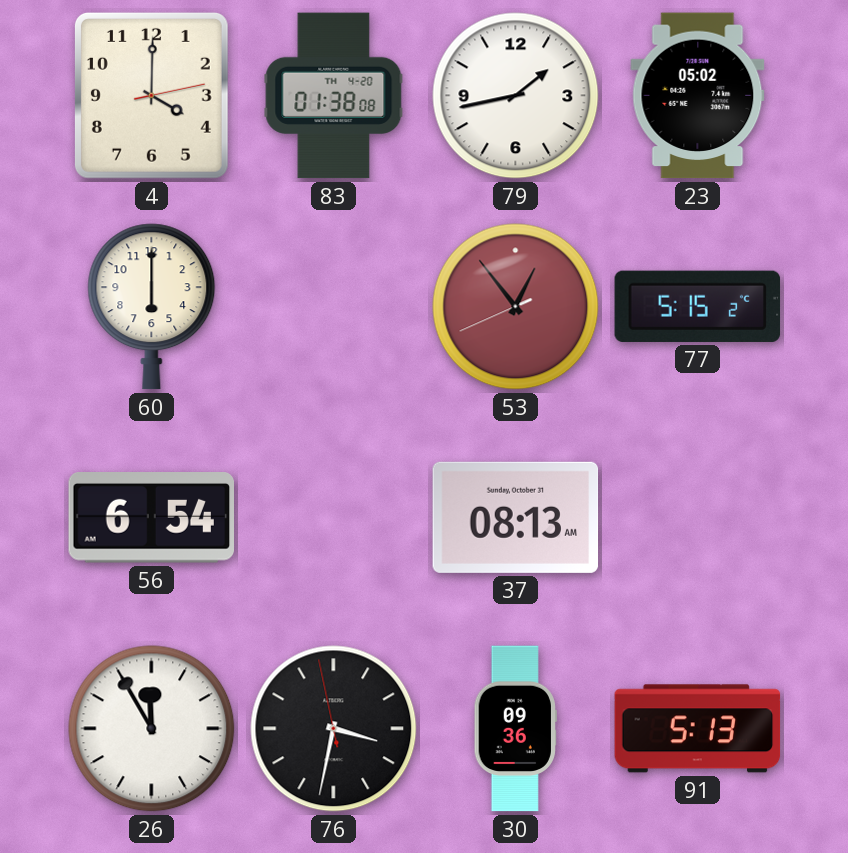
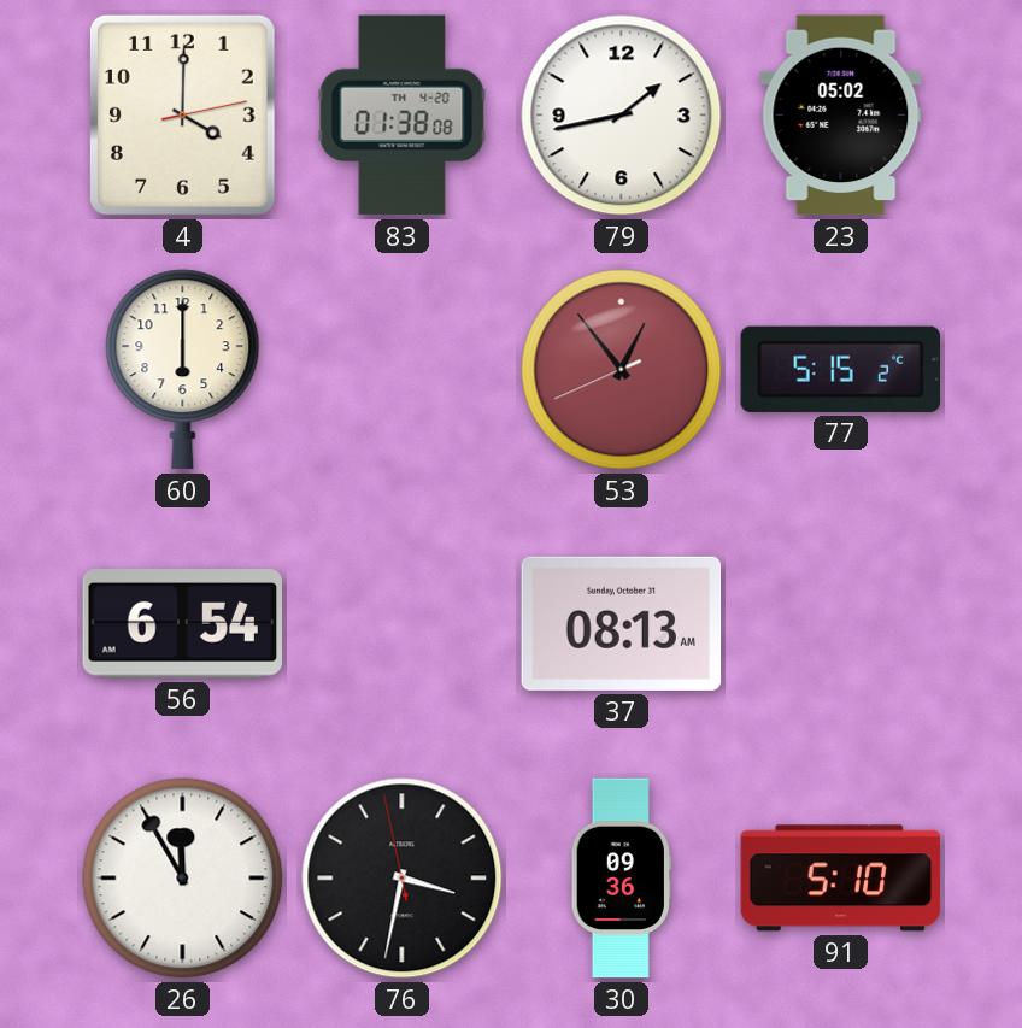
91: 5:13 -> 5:10 (841, 879)
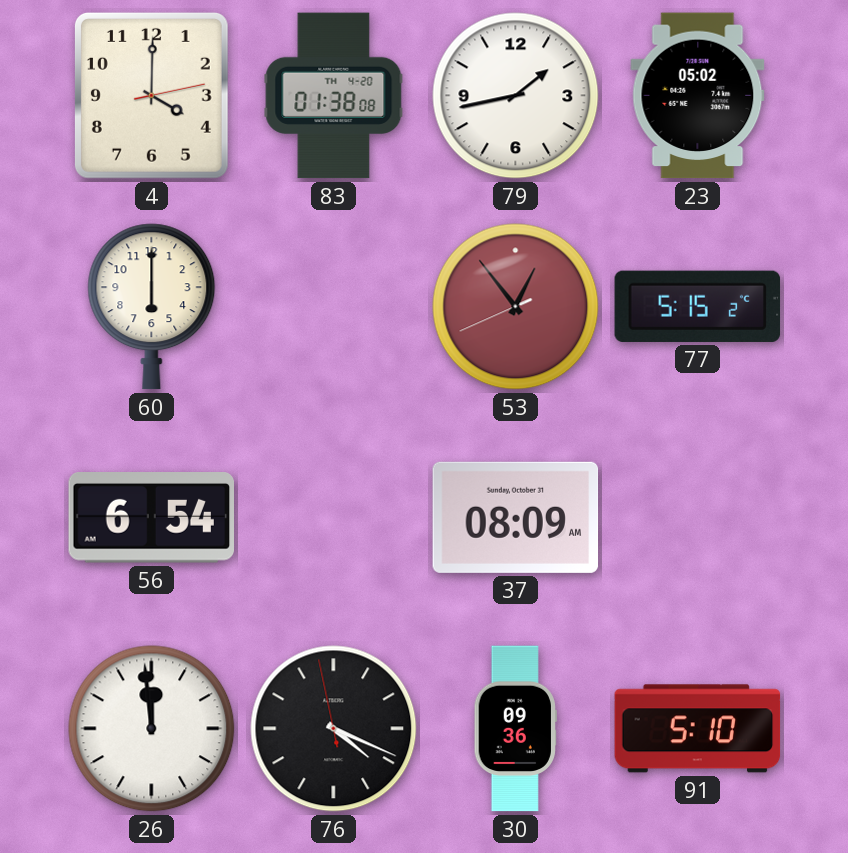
37: 08:13 -> 08:09 (516, 517)
26: 11:55 -> 11:59 (152, 729)
76: 3:31 -> 4:18 (334, 729)
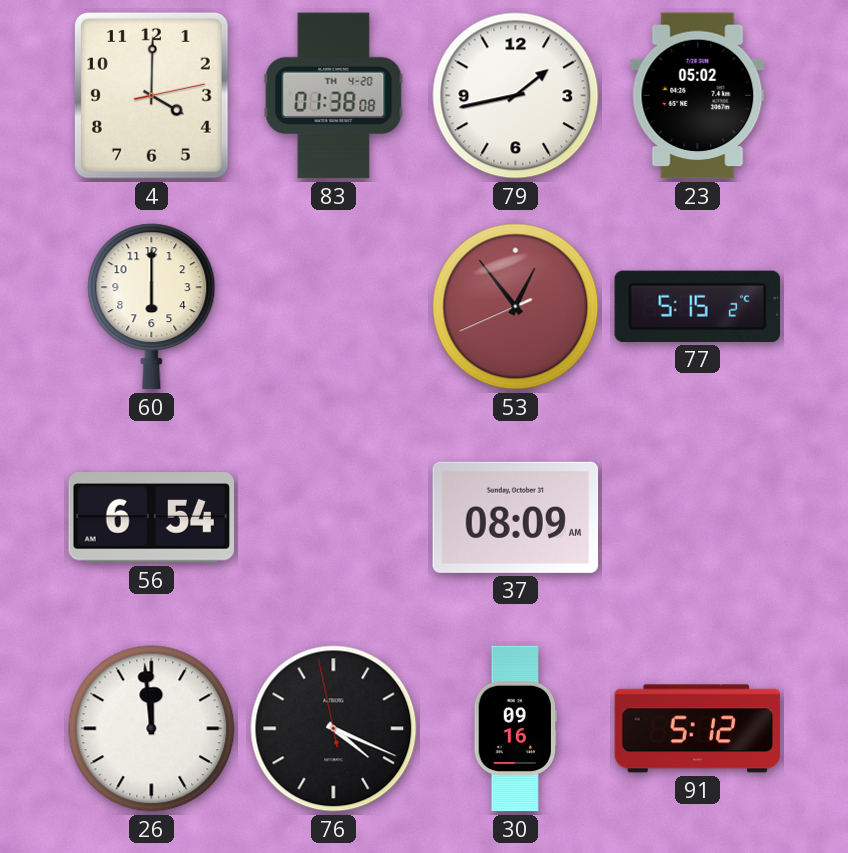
30: 09:36 -> 09:16 (515, 729)
91: 5:10 -> 5:12 (698, 729)
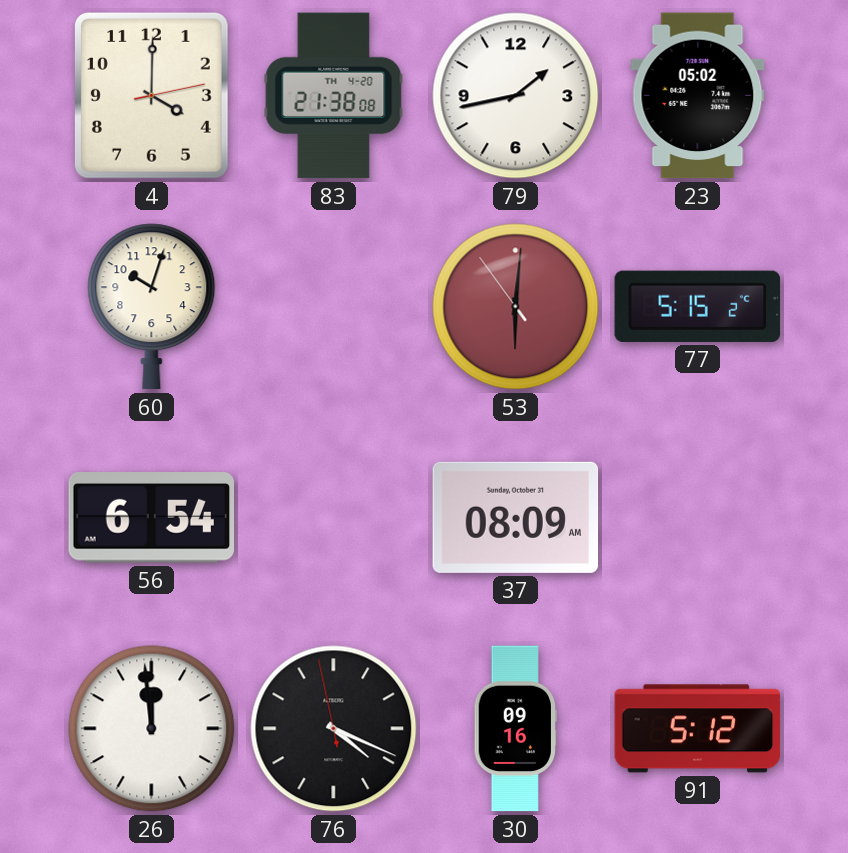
83: 01:38 -> 21:38 (334, 96)
60: 6:00 -> 10:03 (152, 307)
53: 12:53 -> 6:00 (516, 307)
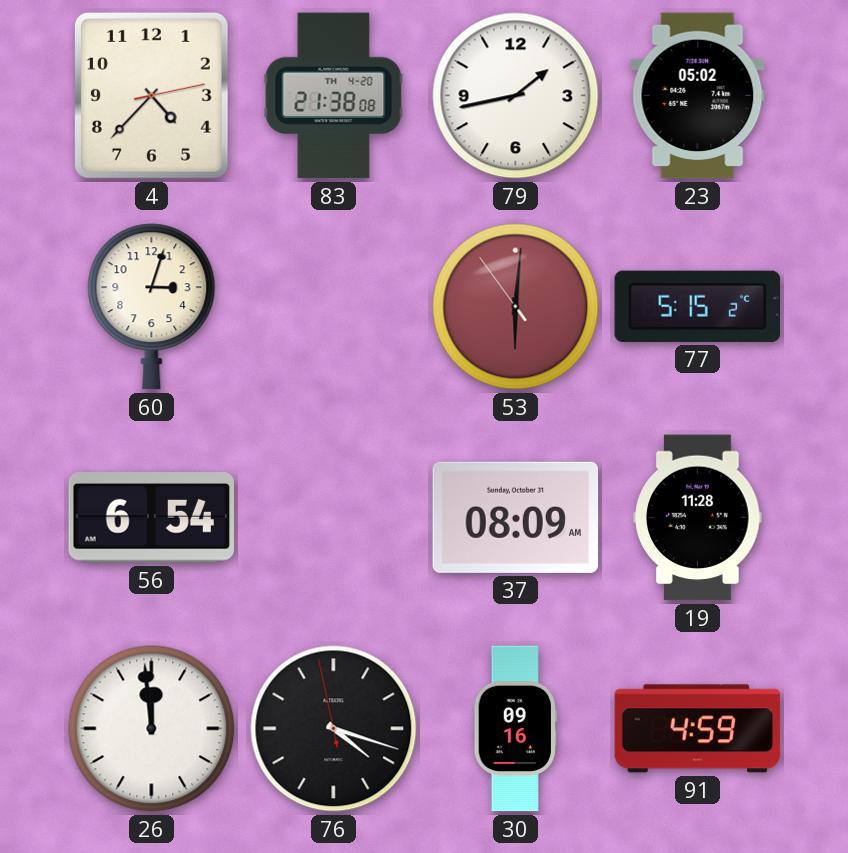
4: 4:00 -> 4:37 (151, 95)
60: 10:03 -> 3:03 (152, 307)
19: none -> 11:28 (698, 518)
76: 4:18 -> 4:17 (334, 729)
91: 5:12 -> 4:59 (698, 729)
